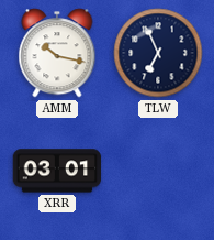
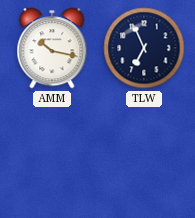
XRR: 03:01 -> none (57, 171)
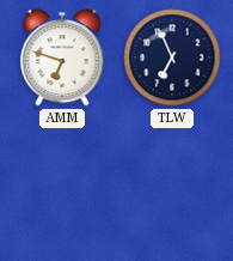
AMM: 10:17 -> 6:48 (62, 57)
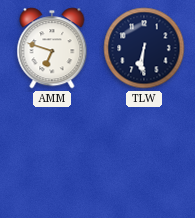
TLW: 6:56 -> 6:31 (144, 48)
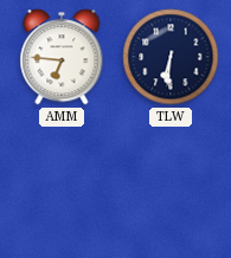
AMM: 6:48 -> 6:46 (62, 57)
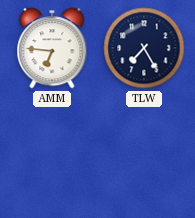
TLW: 6:31 -> 7:25 (144, 48)
